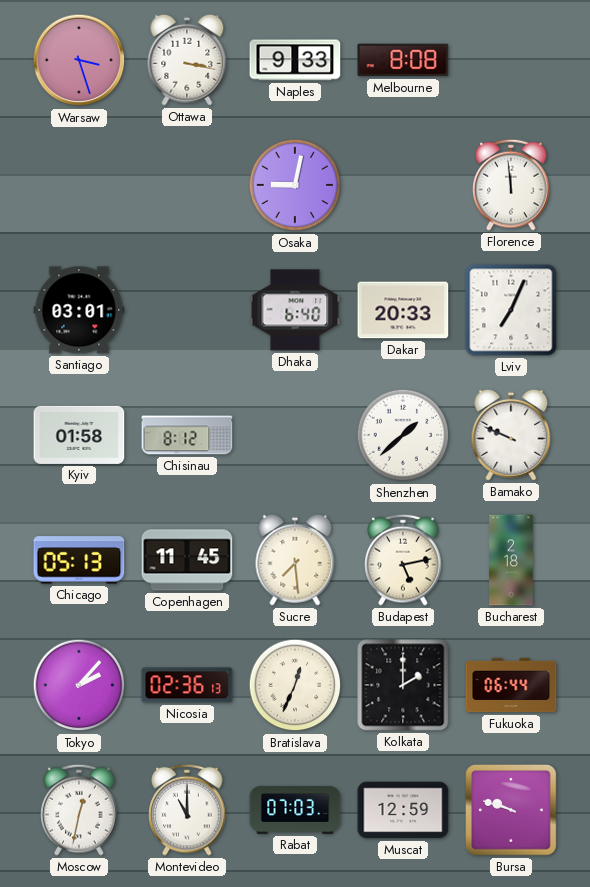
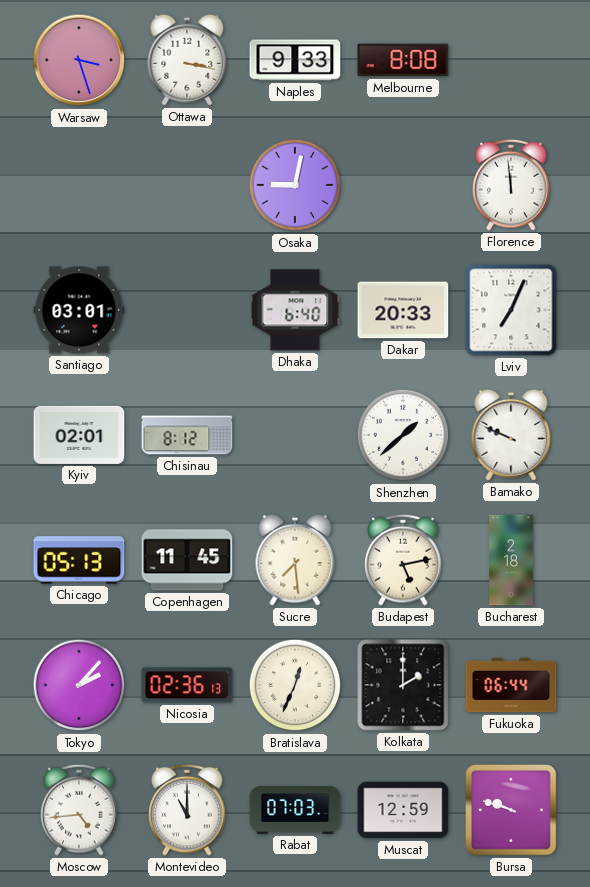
Kyiv: 01:58 -> 02:01 (79, 435)
Moscow: 12:32 -> 4:44 (79, 810)
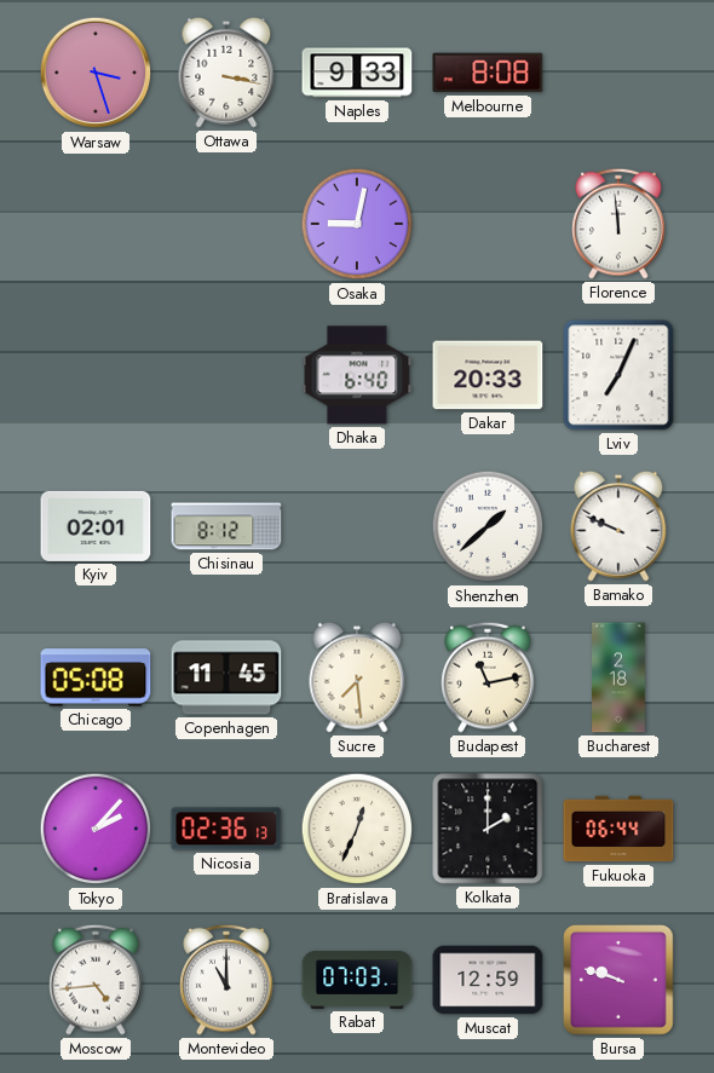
Santiago: 03:01 -> none (79, 310)
Chicago: 05:13 -> 05:08 (96, 677)
Budapest: 5:13 -> 11:13 (488, 677)
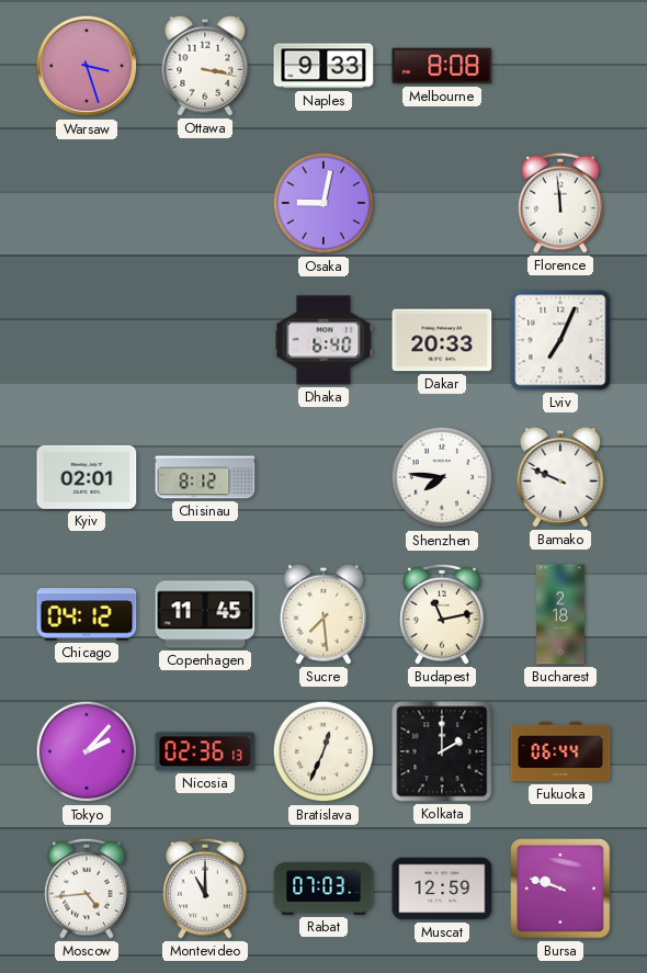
Shenzhen: 1:38 -> 7:46 (442, 477)
Chicago: 05:08 -> 04:12 (87, 614)
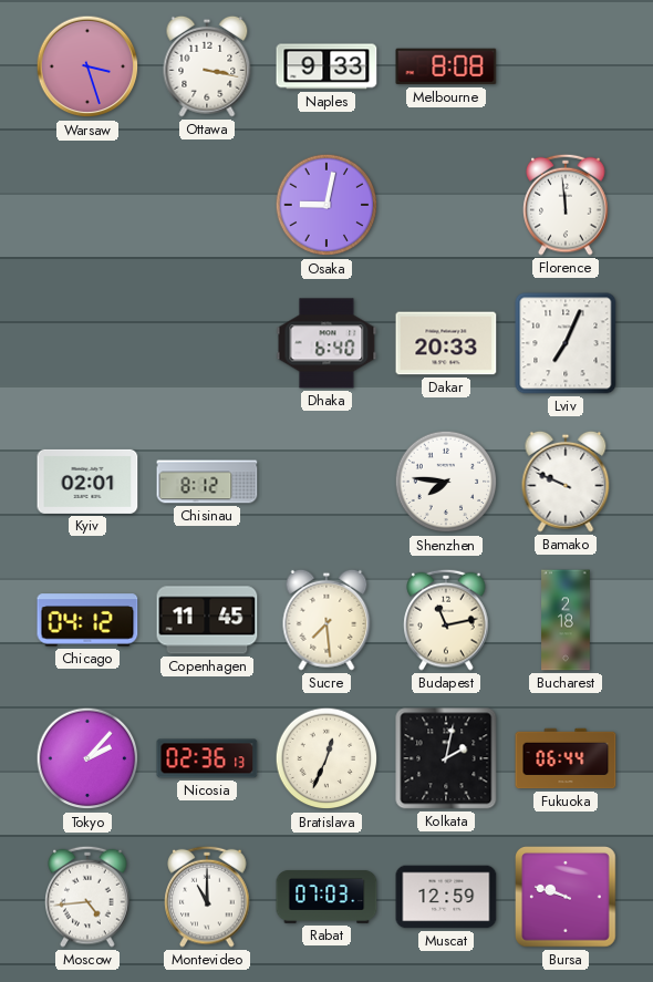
Kolkata: 2:00 -> 2:02 (446, 758)
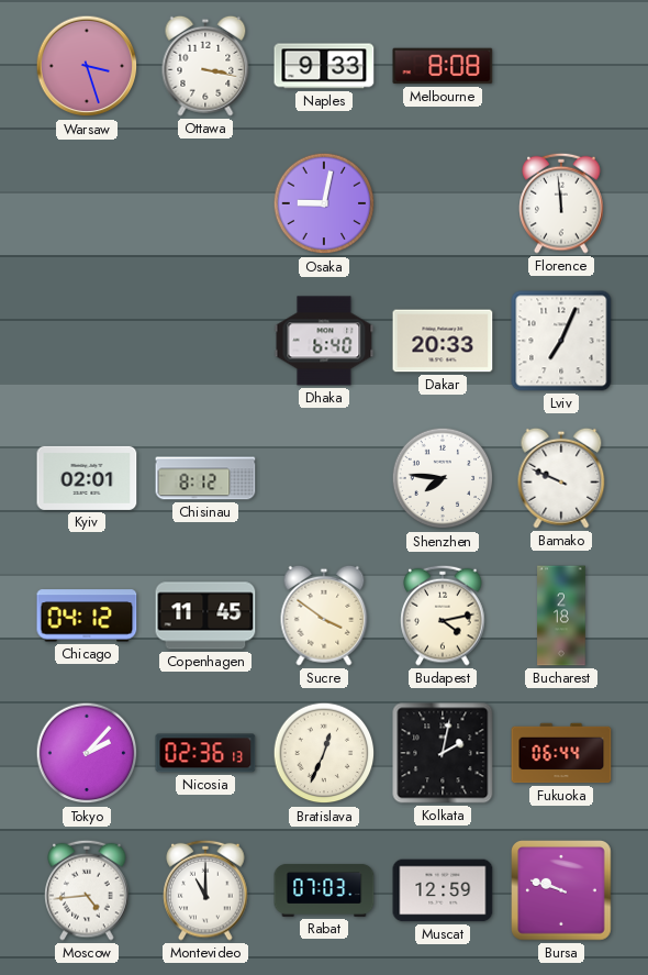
Sucre: 7:29 -> 3:51 (324, 616)
Budapest: 11:13 -> 4:13 (443, 616)
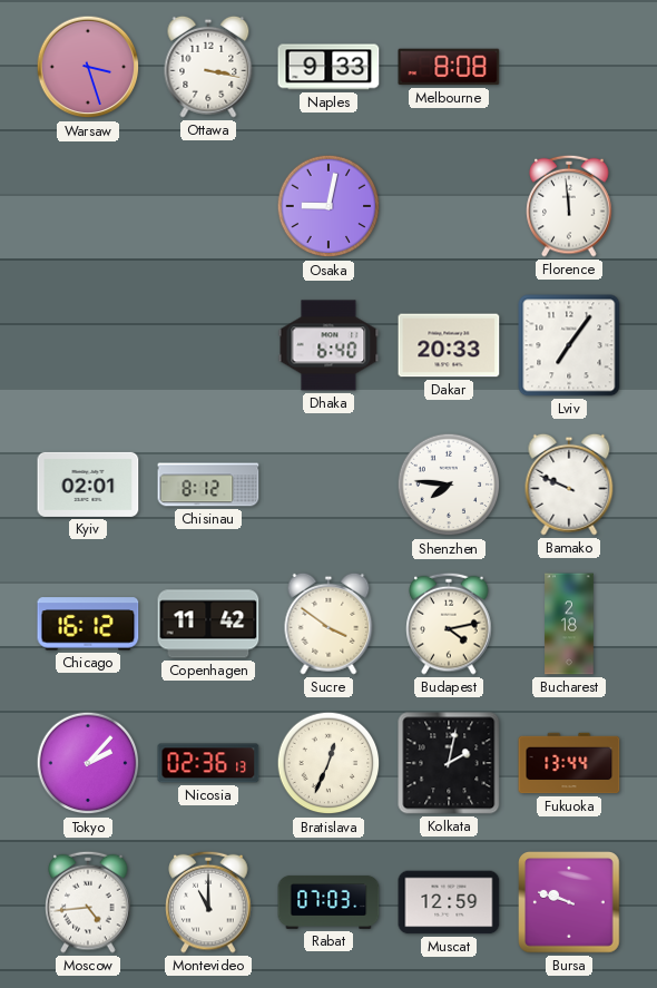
Lviv: 7:04 -> 7:06 (569, 345)
Chicago: 04:12 -> 16:12 (88, 624)
Copenhagen: 11:45 -> 11:42 (208, 624)
Fukuoka: 06:44 -> 13:44 (569, 763)
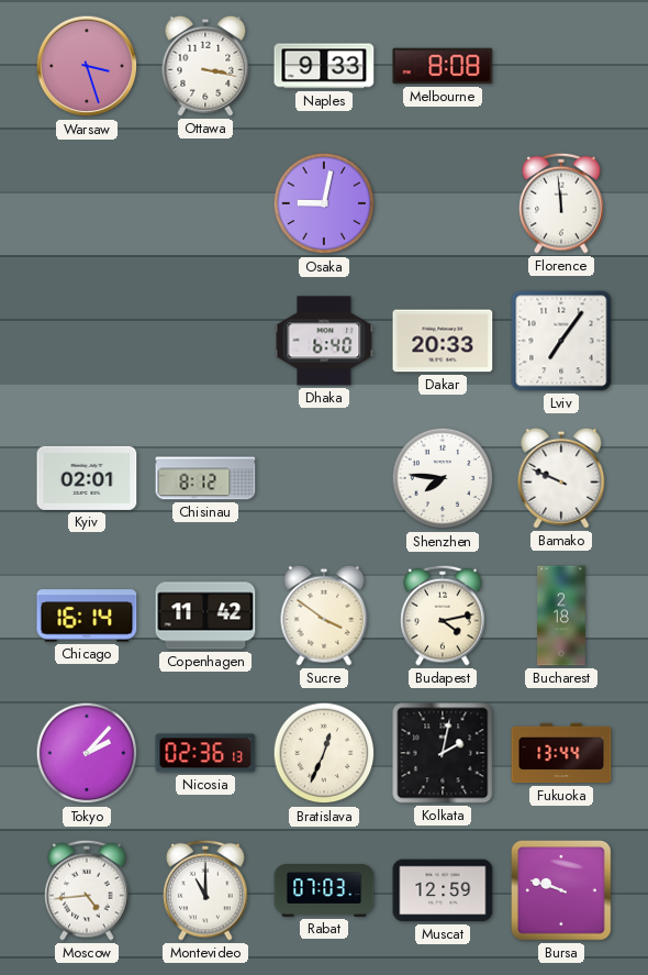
Chicago: 16:12 -> 16:14 (87, 616)
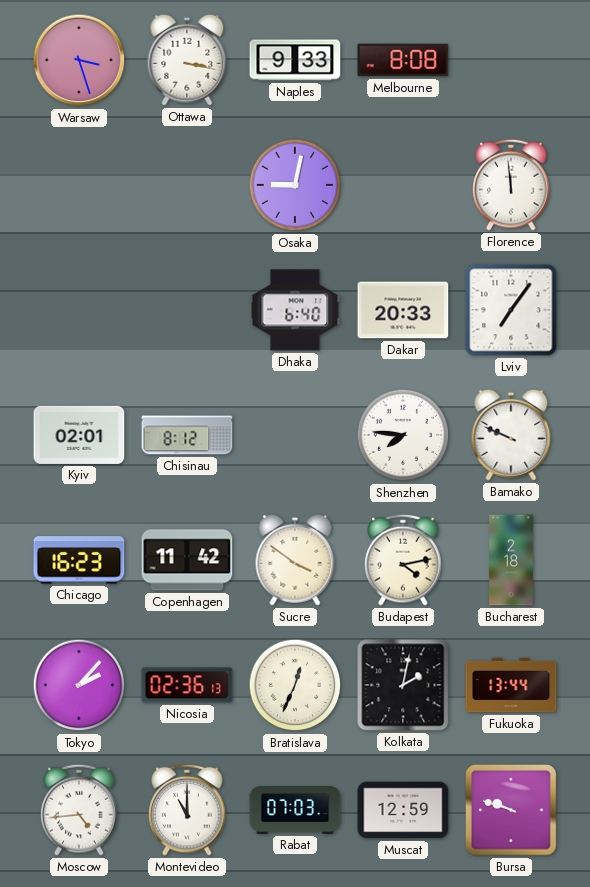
Chicago: 16:14 -> 16:23 (79, 560)
